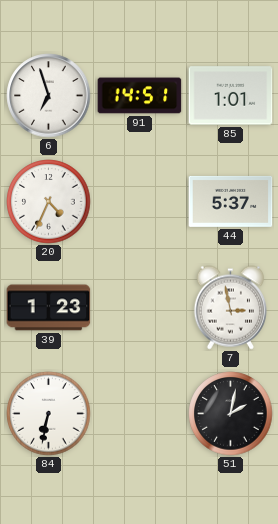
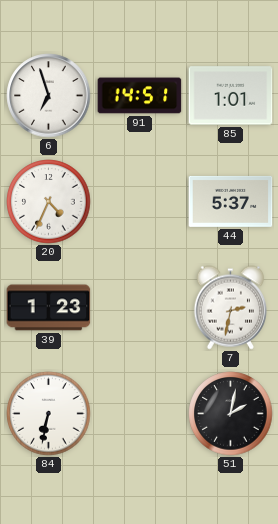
7: 2:58 -> 2:32 (230, 308)
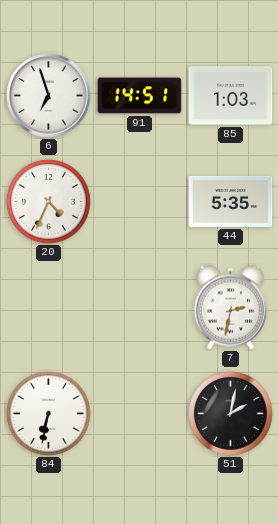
85: 1:01 -> 1:03 (231, 96)
44: 5:37 -> 5:35 (231, 201)
39: 1:23 -> none (49, 308)
